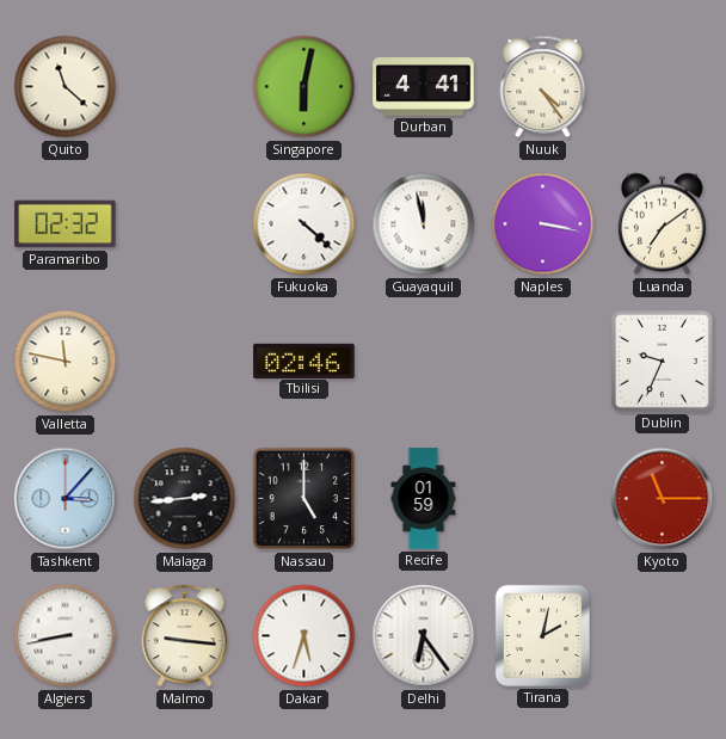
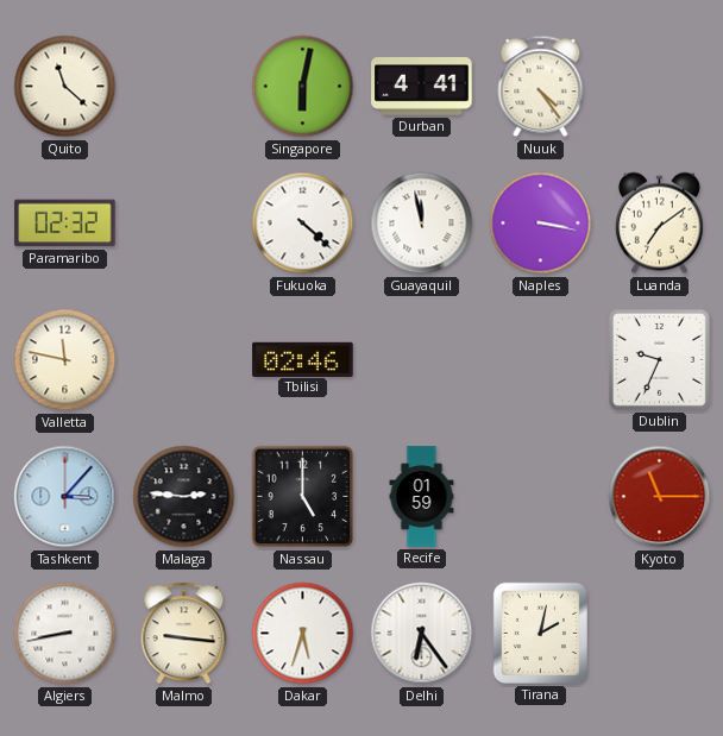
Malaga: 2:44 -> 2:46 (184, 497)
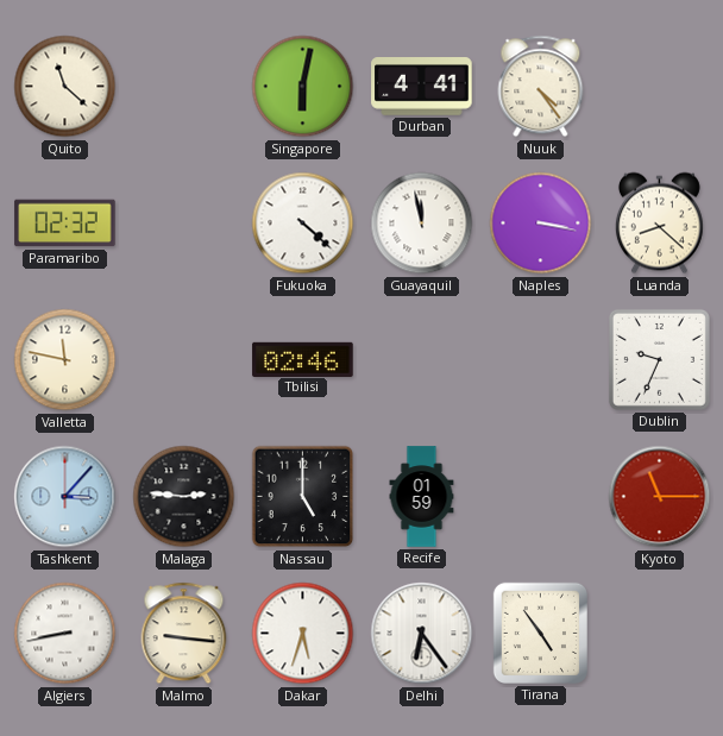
Luanda: 7:09 -> 8:22 (659, 224)
Tirana: 2:02 -> 4:54 (540, 633)
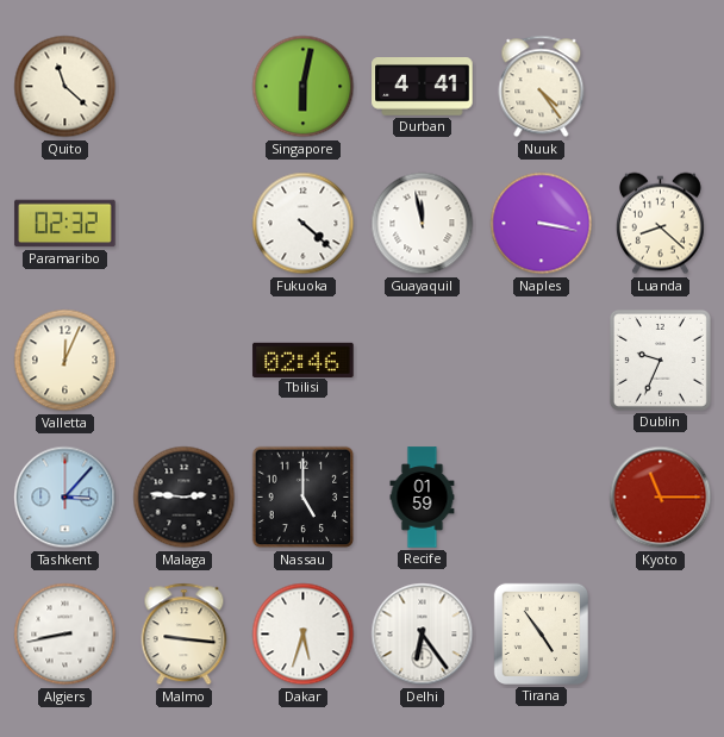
Valletta: 11:47 -> 12:04 (65, 361)
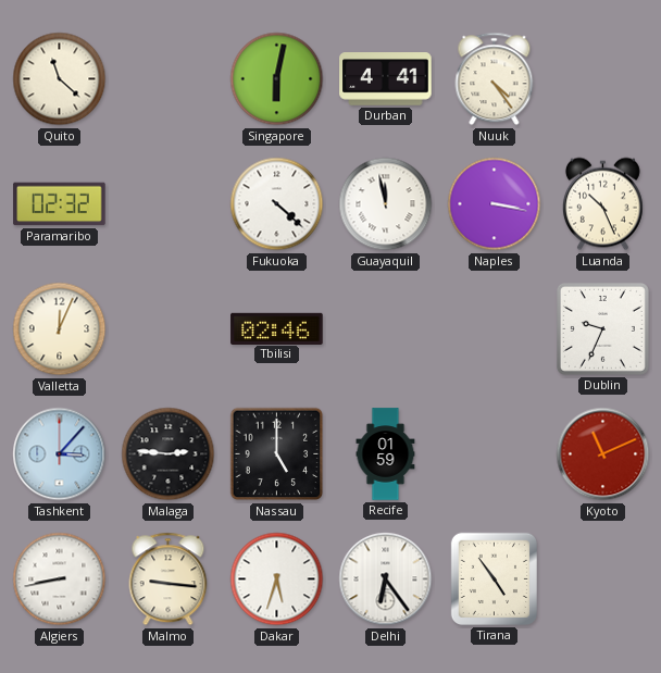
Luanda: 8:22 -> 10:26 (602, 204)
Kyoto: 11:15 -> 11:11 (603, 454)
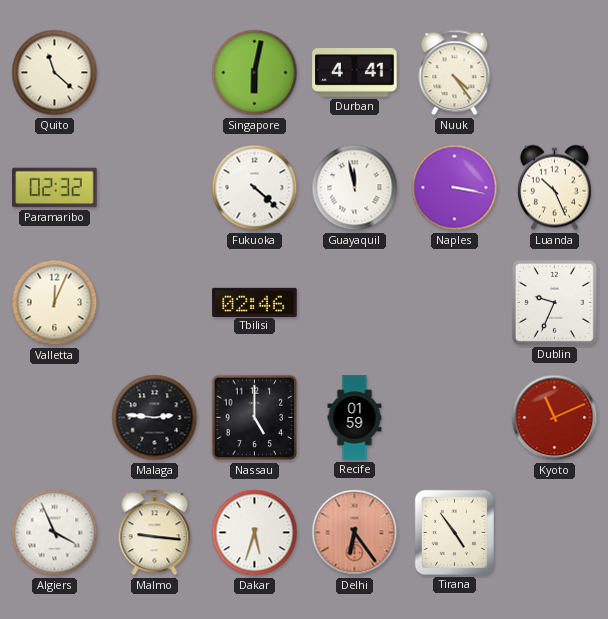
Tashkent: 3:07 -> none (60, 454)
Algiers: 8:43 -> 3:56 (55, 533)
Delhi dial: white -> salmon (355, 533)
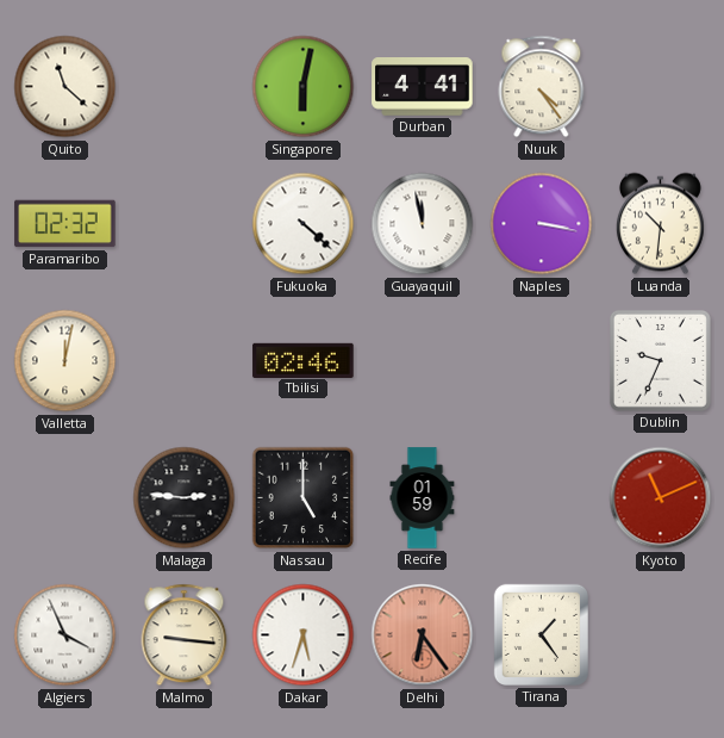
Luanda: 10:26 -> 10:31 (660, 224)
Valletta: 12:04 -> 12:02 (65, 361)
Tirana: 4:54 -> 1:24 (541, 634)
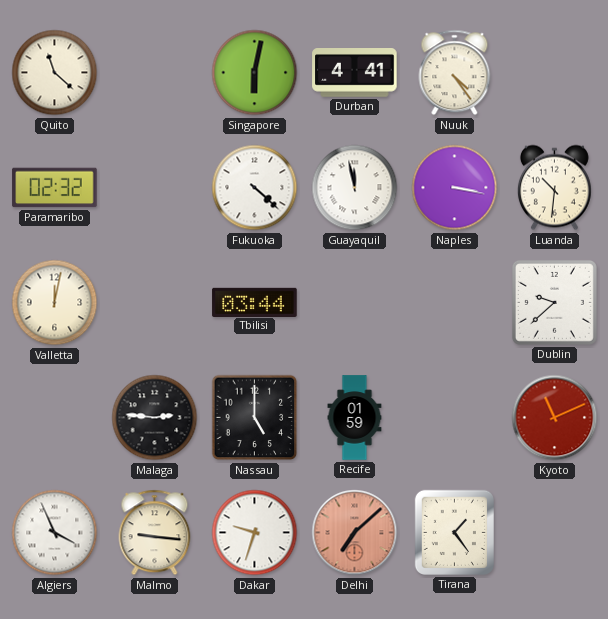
Tbilisi: 02:46 -> 03:44 (255, 302)
Dublin: 9:34 -> 9:38 (554, 302)
Dakar: 5:33 -> 9:33 (255, 533)
Delhi: 6:24 -> 7:08 (355, 533)
